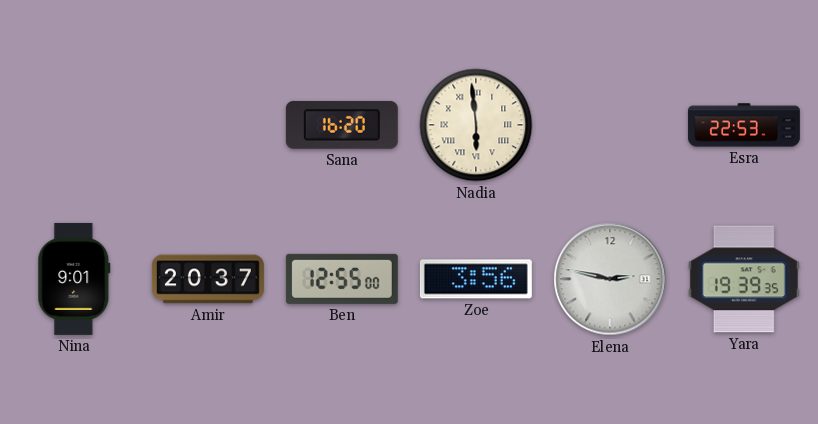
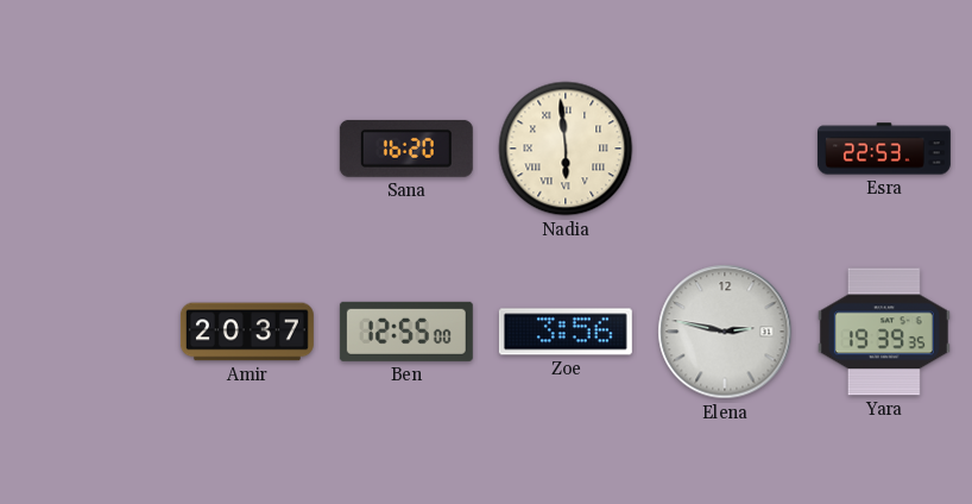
Nina: 9:01 -> none (74, 279)
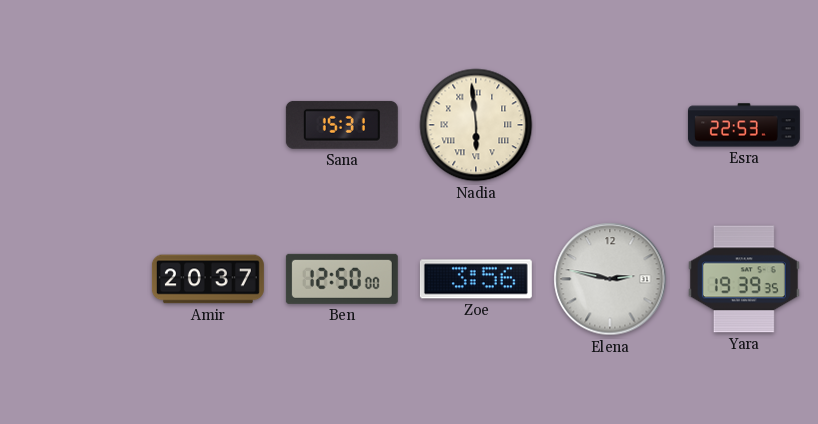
Sana: 16:20 -> 15:31 (342, 125)
Ben: 12:55 -> 12:50 (342, 279)
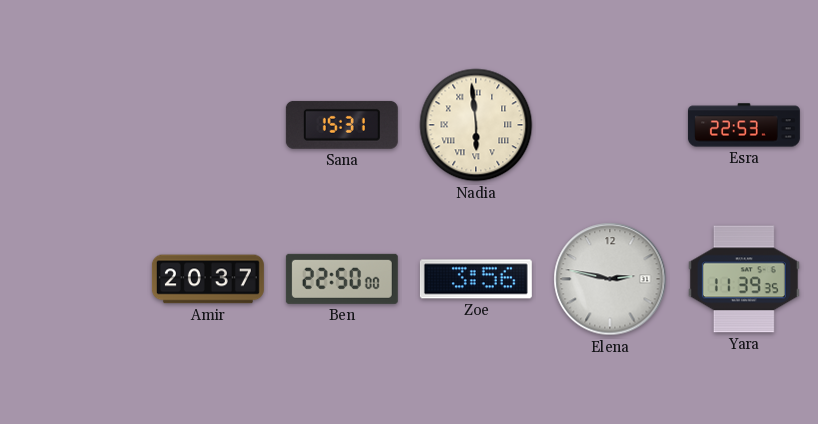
Ben: 12:50 -> 22:50 (342, 279)
Yara: 19:39 -> 11:39 (744, 279)
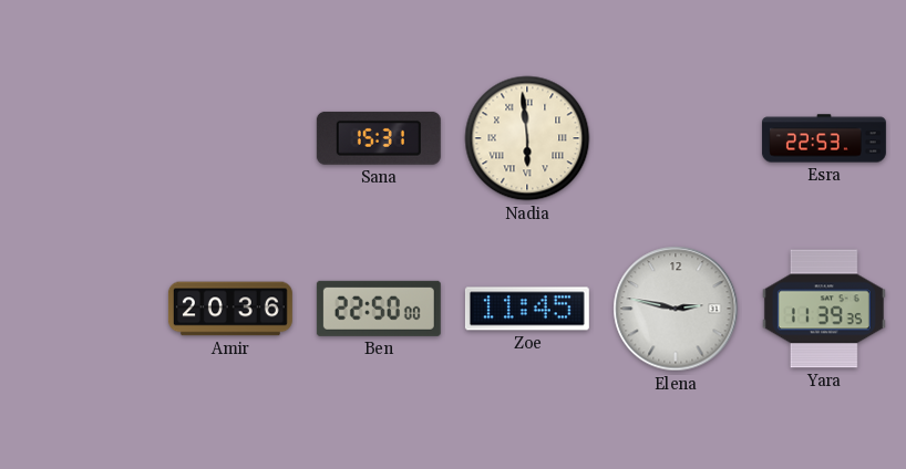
Amir: 20:37 -> 20:36 (230, 309)
Zoe: 3:56 -> 11:45 (527, 309)
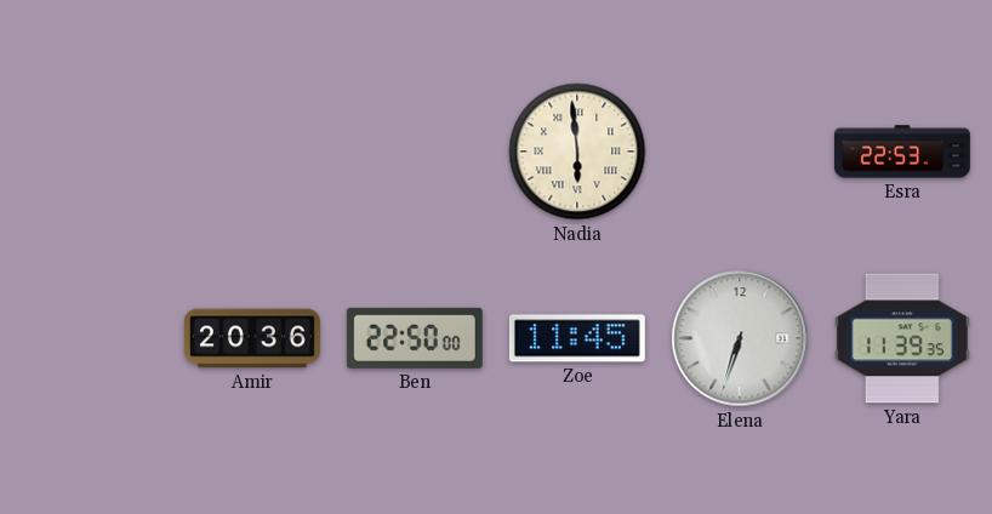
Sana: 15:31 -> none (379, 138)
Elena: 2:47 -> 6:33 (740, 338)
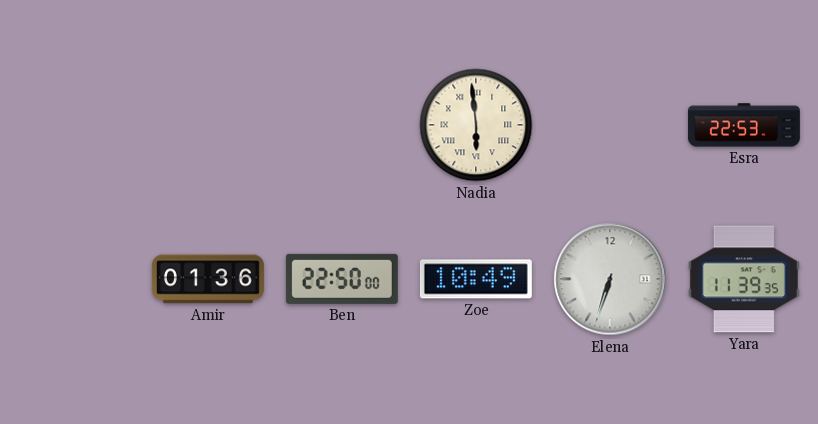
Amir: 20:36 -> 01:36 (208, 279)
Zoe: 11:45 -> 10:49 (476, 279)
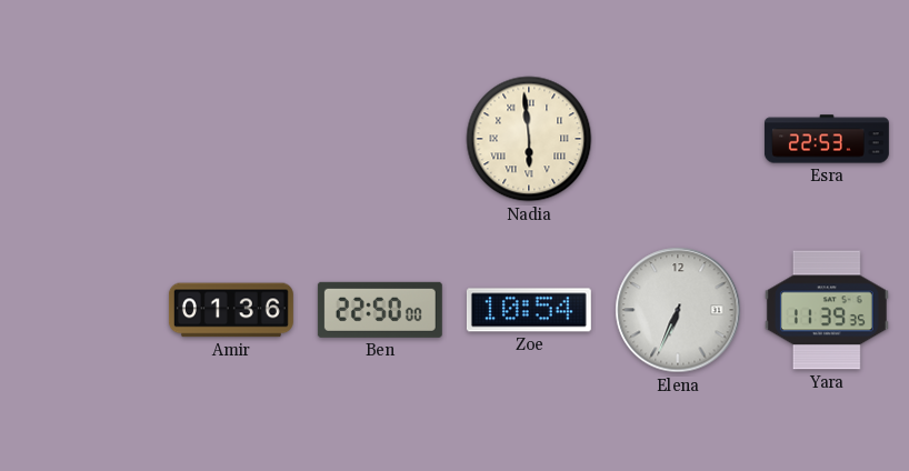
Zoe: 10:49 -> 10:54 (529, 310)
Elena: 6:33 -> 6:34 (678, 310)
